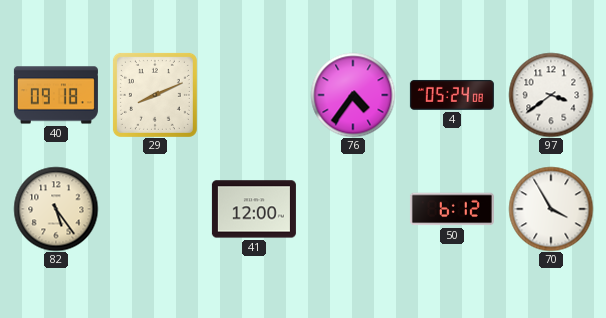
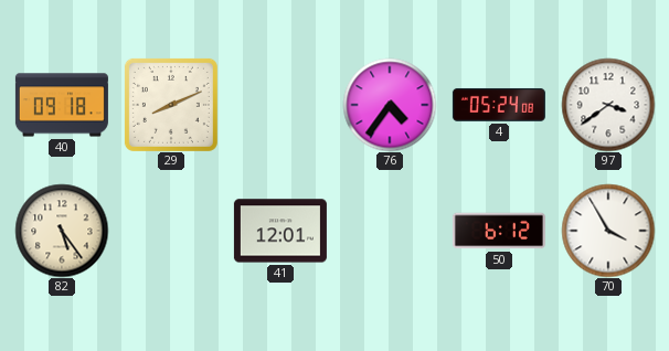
41: 12:00 -> 12:01 (280, 231)
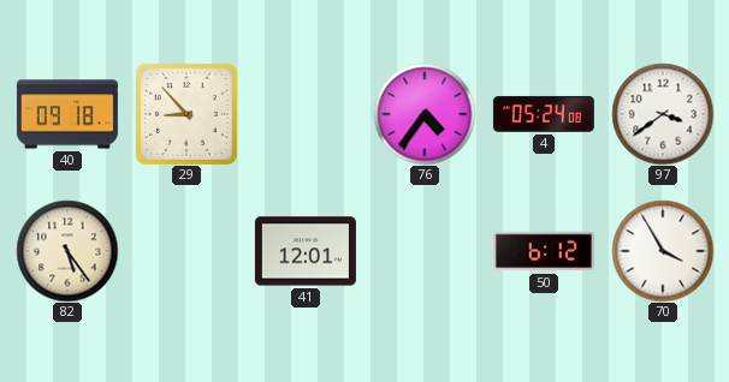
29: 8:11 -> 8:53 (186, 114)
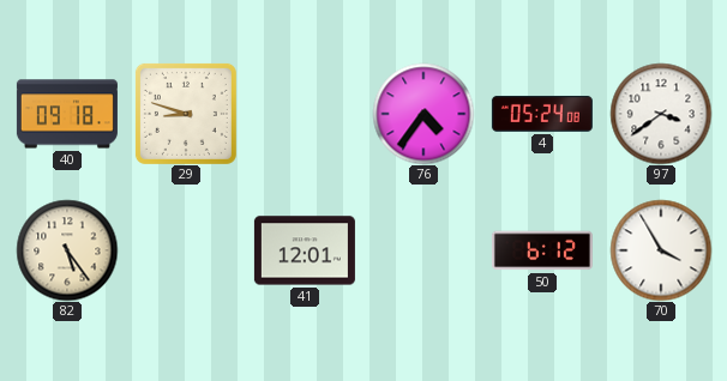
29: 8:53 -> 8:48 (186, 114)
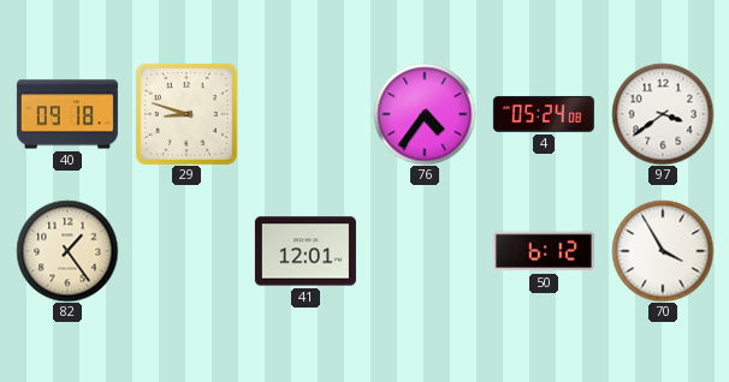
82: 5:24 -> 1:24 (67, 251)
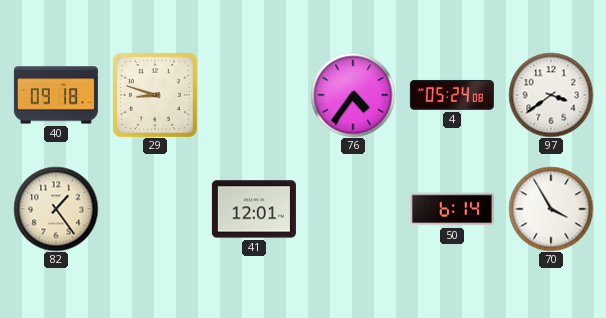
50: 6:12 -> 6:14 (452, 209)
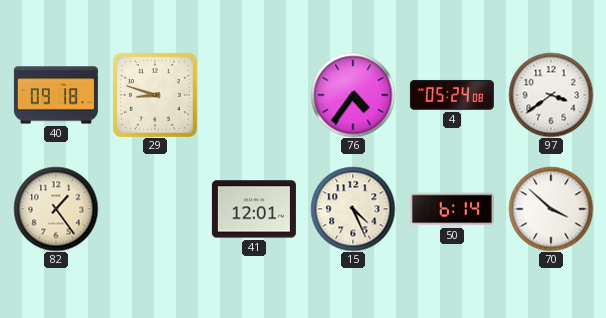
15: none -> 4:26 (353, 209)
70: 3:55 -> 3:52 (551, 209)
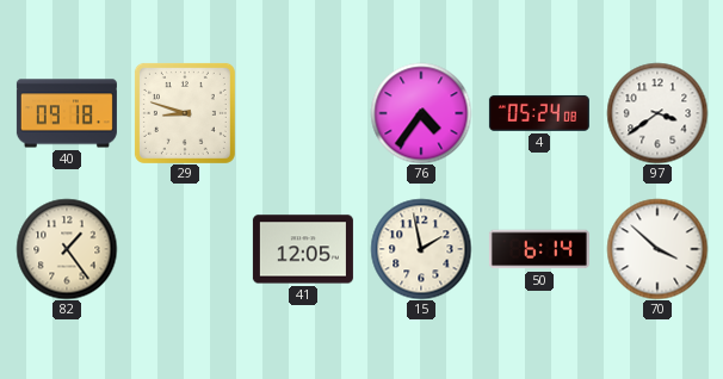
41: 12:01 -> 12:05 (303, 249)
15: 4:26 -> 1:58 (421, 249)
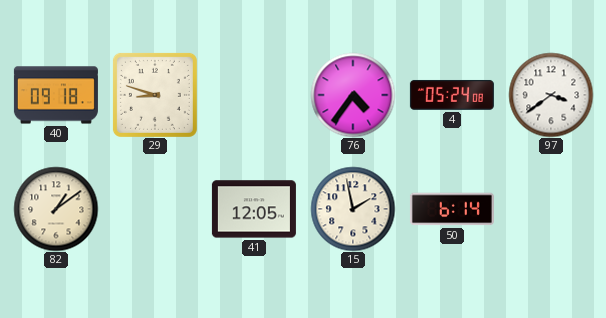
82: 1:24 -> 1:09 (56, 209)
70: 3:52 -> none (657, 249)
